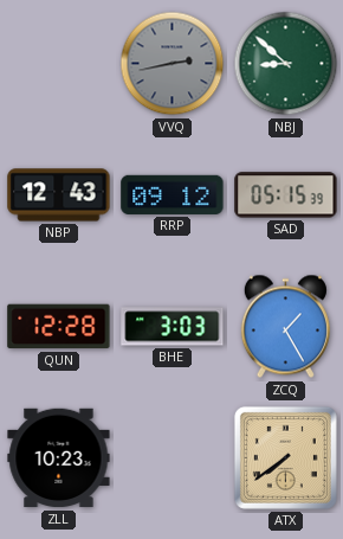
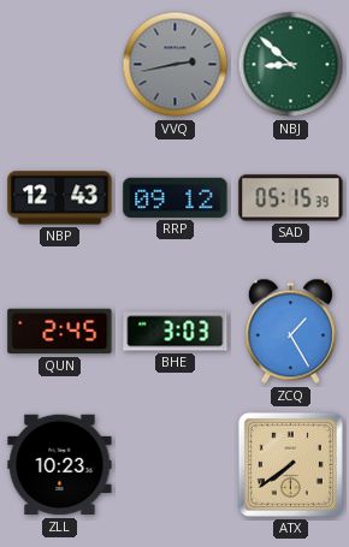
QUN: 12:28 -> 2:45 (60, 332)
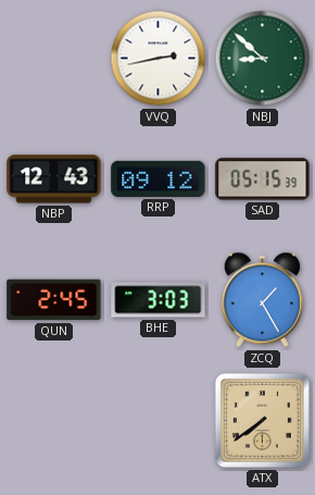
VVQ dial: grey -> white (159, 59)
ZLL: 10:23 -> none (60, 465)
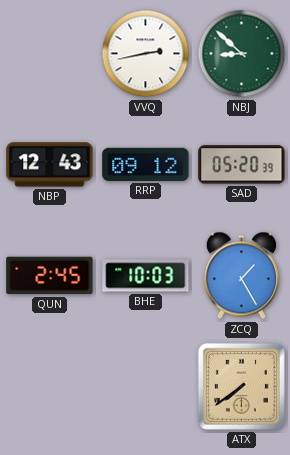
SAD: 05:15 -> 05:20 (242, 165)
BHE: 3:03 -> 10:03 (146, 276)
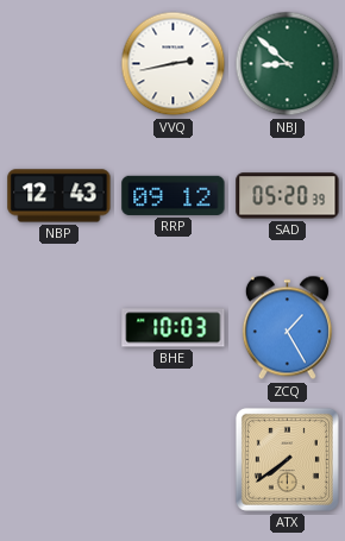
QUN: 2:45 -> none (50, 276)
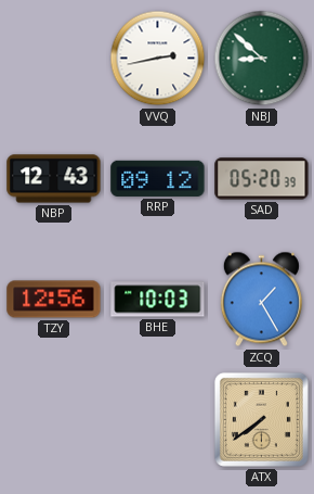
TZY: none -> 12:56 (54, 300)
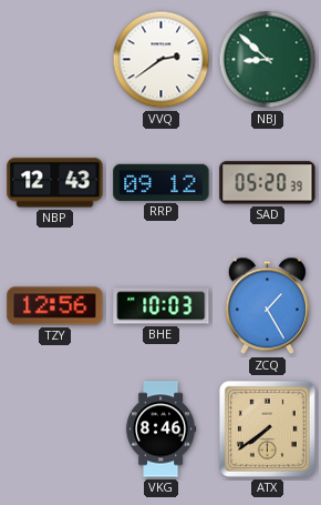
VVQ: 2:43 -> 2:39 (162, 60)
VKG: none -> 8:46 (161, 430)
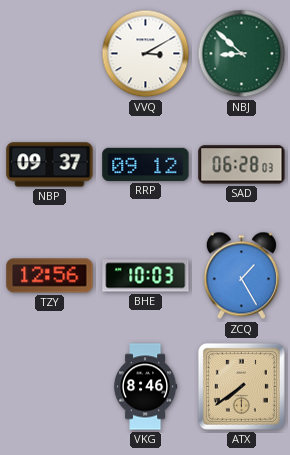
VVQ: 2:39 -> 3:10 (146, 54)
NBP: 12:43 -> 09:37 (50, 165)
SAD: 05:20 -> 06:28 (242, 165)
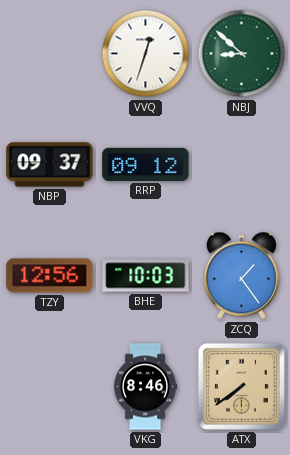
VVQ: 3:10 -> 12:33 (146, 54)
SAD: 06:28 -> none (242, 165)
ZCQ: 1:25 -> 1:24 (241, 276)
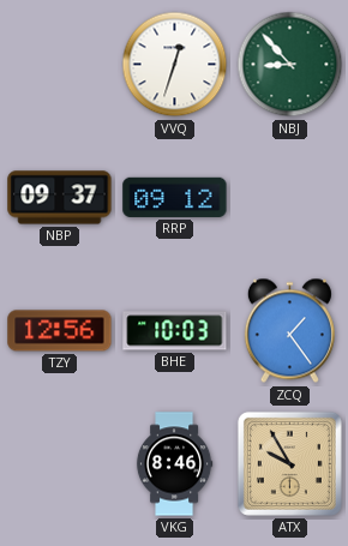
NBJ: 8:52 -> 8:53 (290, 65)
ATX: 7:39 -> 9:55 (289, 463)
